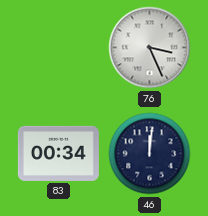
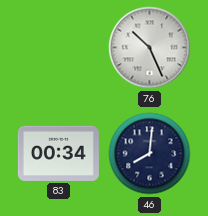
76: 3:26 -> 10:26 (150, 48)
46: 12:01 -> 8:01 (150, 154)
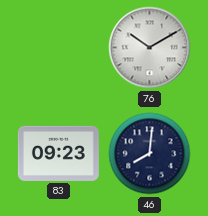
76: 10:26 -> 10:10 (150, 48)
83: 00:34 -> 09:23 (58, 153)
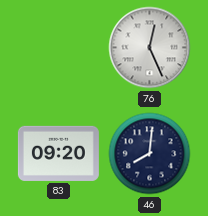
76: 10:10 -> 12:26 (150, 48)
83: 09:23 -> 09:20 (58, 153)
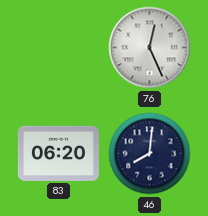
83: 09:20 -> 06:20 (58, 153)
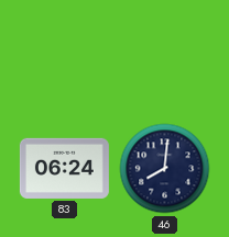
76: 12:26 -> none (150, 48)
83: 06:20 -> 06:24 (64, 168)
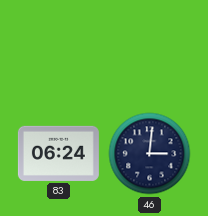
46: 8:01 -> 3:01 (150, 154)
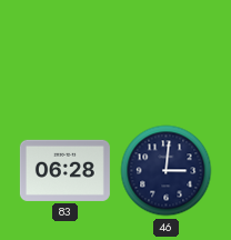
83: 06:24 -> 06:28 (64, 170)
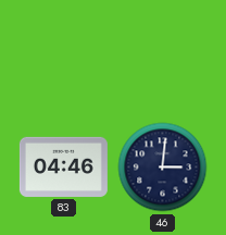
83: 06:28 -> 04:46 (63, 166)
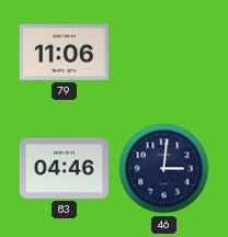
79: none -> 11:06 (64, 53)
